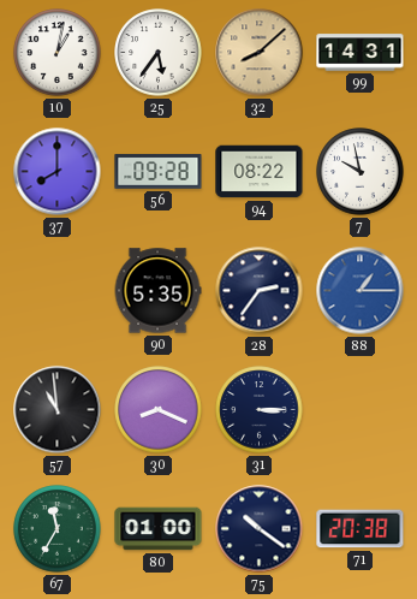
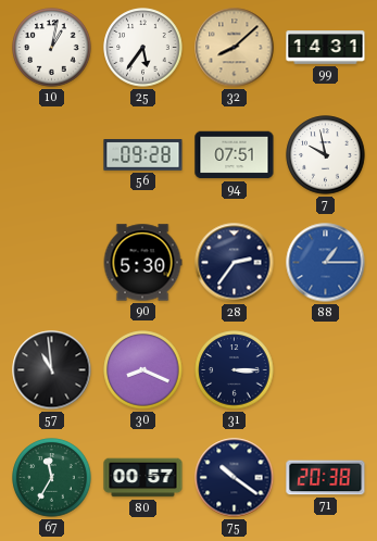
37: 8:00 -> none (58, 172)
94: 08:22 -> 07:51 (235, 155)
90: 5:35 -> 5:30 (142, 263)
80: 01:00 -> 00:57 (143, 478)
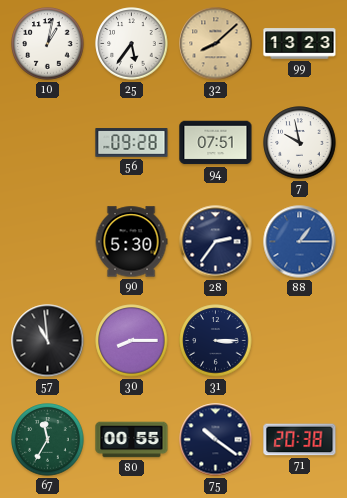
99: 14:31 -> 13:23 (300, 44)
30: 8:19 -> 8:15 (132, 341)
80: 00:57 -> 00:55 (132, 440)
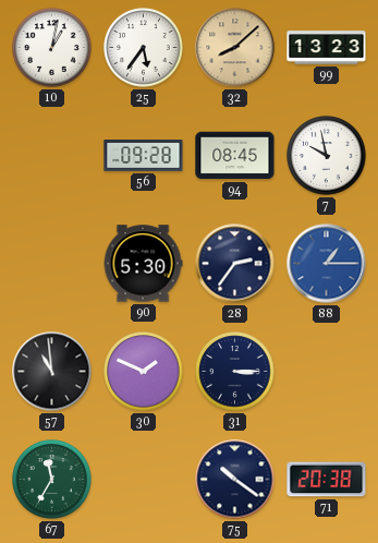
94: 07:51 -> 08:45 (235, 156)
30: 8:15 -> 1:49 (144, 372)
80: 00:55 -> none (132, 440)
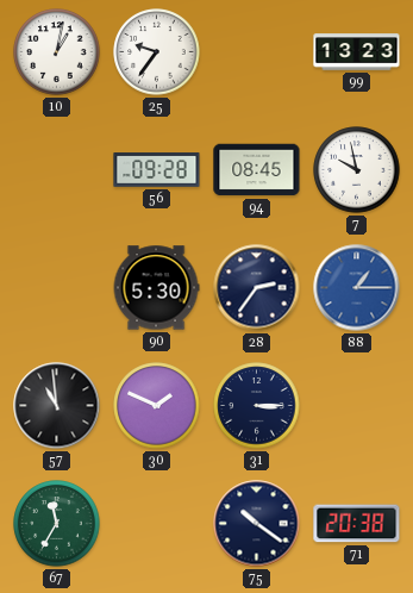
25: 5:36 -> 9:36 (157, 52)
32: 8:08 -> none (235, 48)
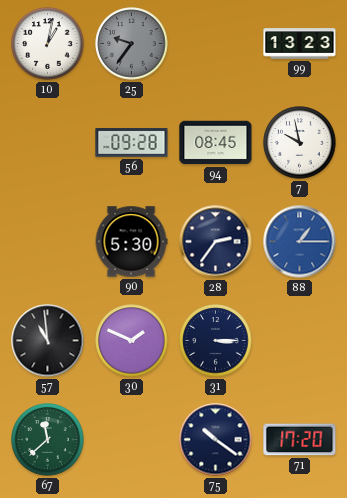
25 dial: white -> grey (132, 44)
67: 11:35 -> 11:38 (48, 440)
71: 20:38 -> 17:20 (300, 440)
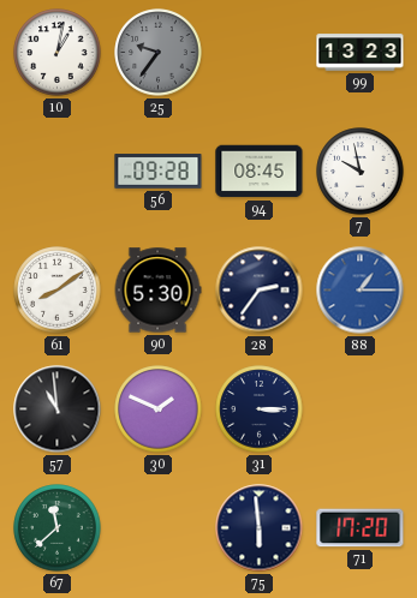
61: none -> 8:09 (58, 291)
75: 10:21 -> 5:59 (260, 528)
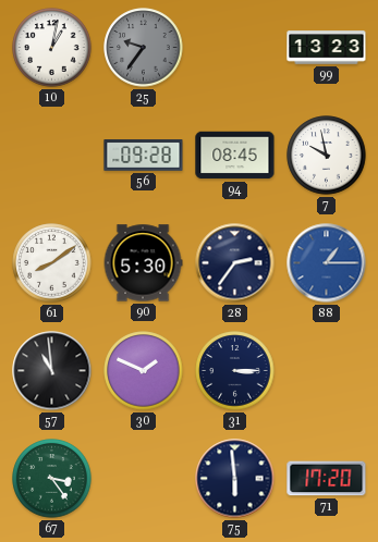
67: 11:38 -> 3:24 (52, 479)
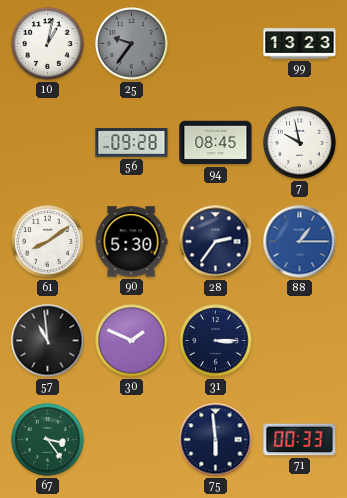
71: 17:20 -> 00:33 (300, 440)
